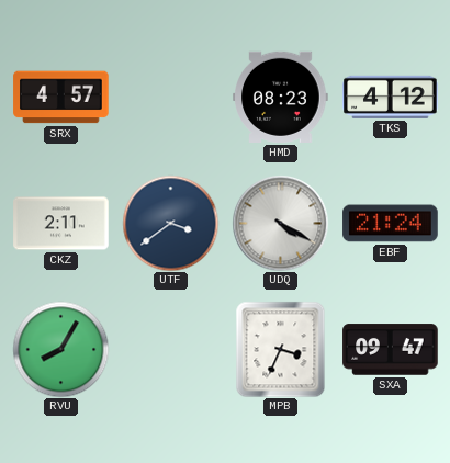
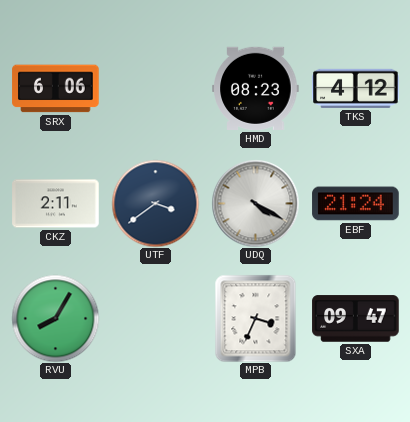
SRX: 4:57 -> 6:06 (56, 89)
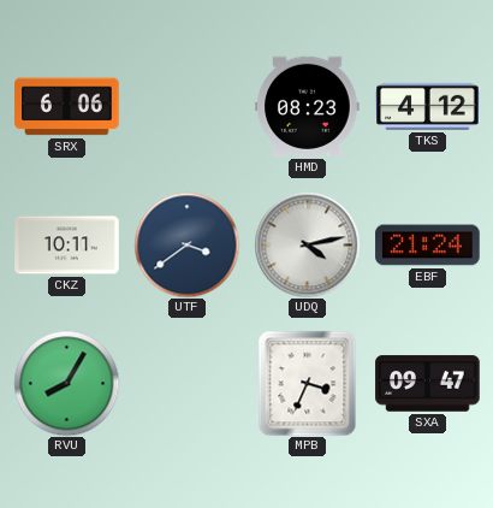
CKZ: 2:11 -> 10:11 (67, 246)
UDQ: 4:20 -> 4:13 (307, 244)
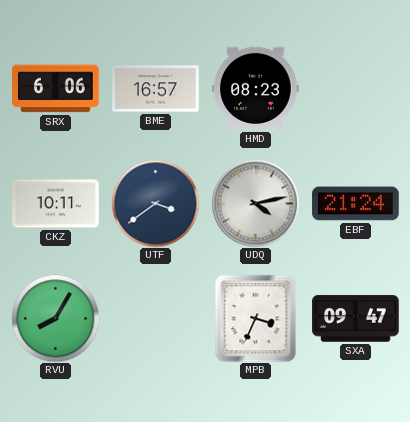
BME: none -> 16:57 (156, 89)
TKS: 4:12 -> none (428, 106)
